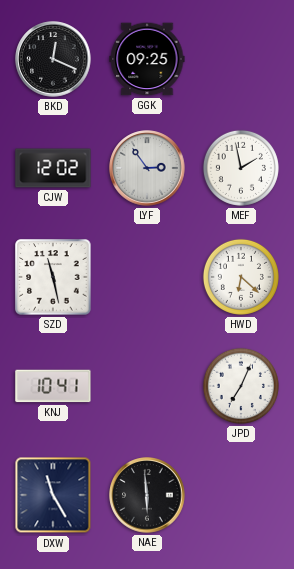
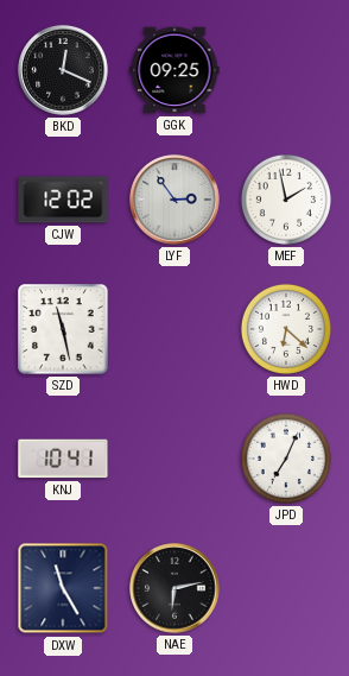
NAE: 5:59 -> 6:13 (174, 588)
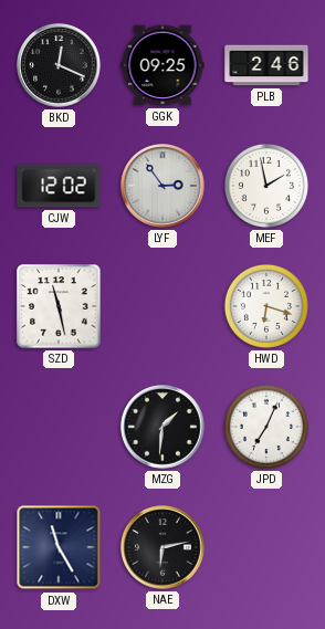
PLB: none -> 2:46 (266, 65)
HWD: 6:22 -> 6:18 (266, 306)
KNJ: 10:41 -> none (63, 459)
MZG: none -> 1:31 (162, 427)
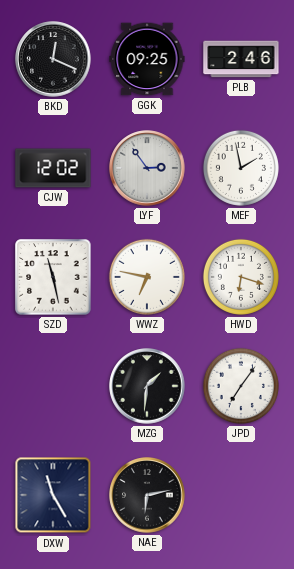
WWZ: none -> 6:47 (147, 277)
JPD: 7:04 -> 7:06 (241, 386)
